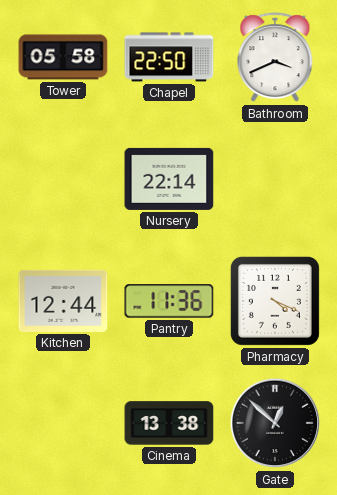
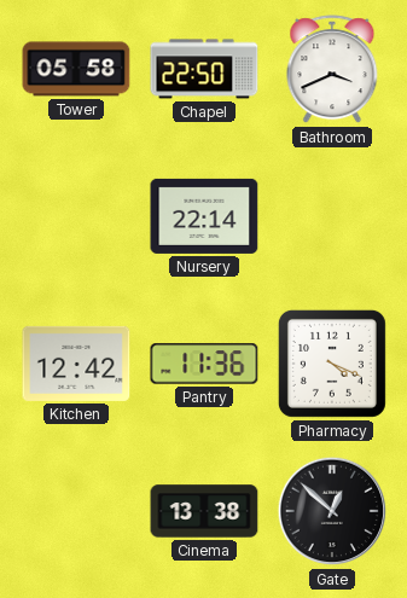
Kitchen: 12:44 -> 12:42 (76, 364)
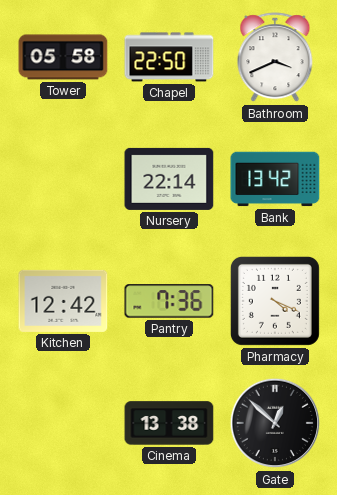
Bank: none -> 13:42 (275, 179)
Pantry: 11:36 -> 7:36 (169, 301)
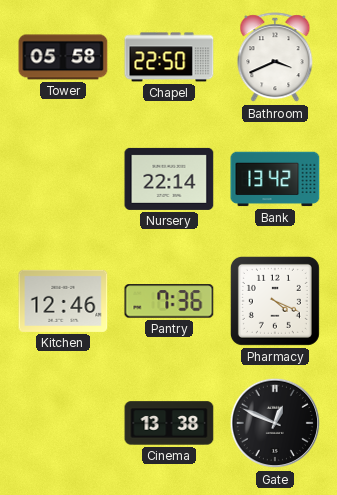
Kitchen: 12:42 -> 12:46 (63, 301)
Gate: 12:52 -> 12:49 (275, 423)
